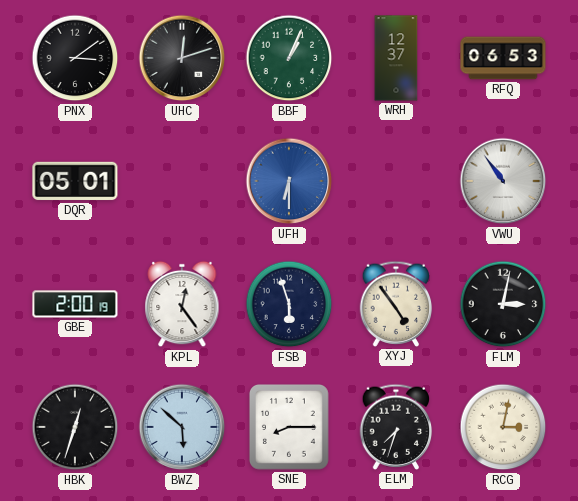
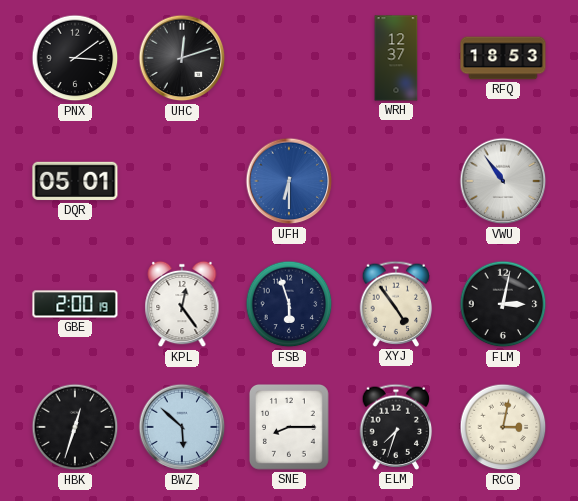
BBF: 1:04 -> none (289, 58)
RFQ: 06:53 -> 18:53 (503, 58)
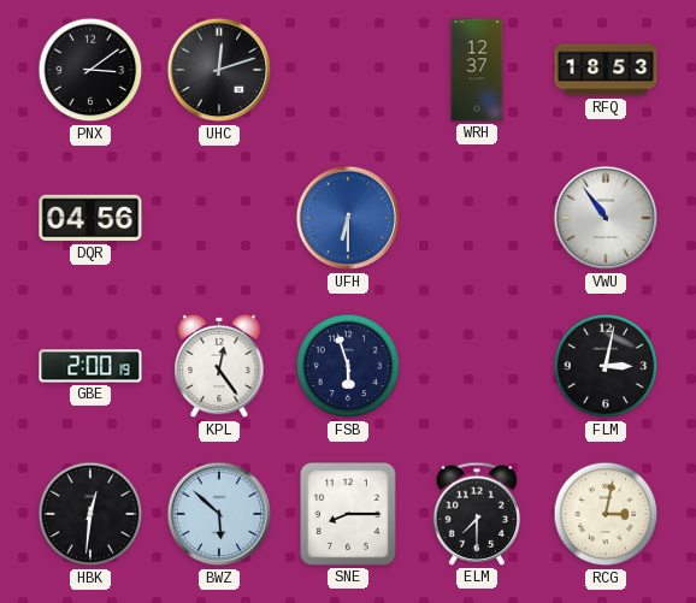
DQR: 05:01 -> 04:56 (90, 218)
XYJ: 4:54 -> none (396, 304)
HBK: 12:33 -> 12:31 (90, 514)
ELM: 7:33 -> 7:30 (477, 514)
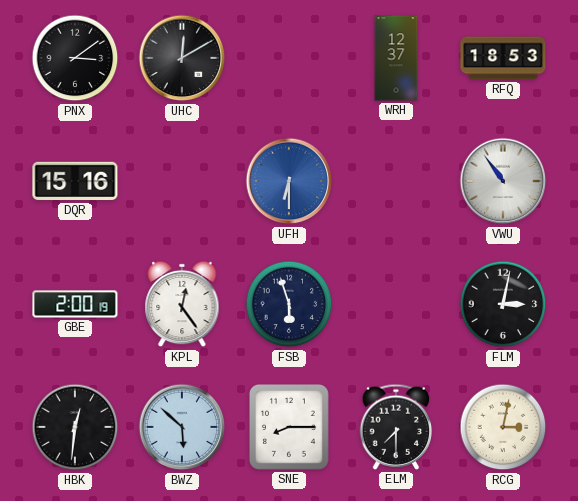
UHC: 12:12 -> 12:10 (182, 58)
DQR: 04:56 -> 15:16 (75, 181)
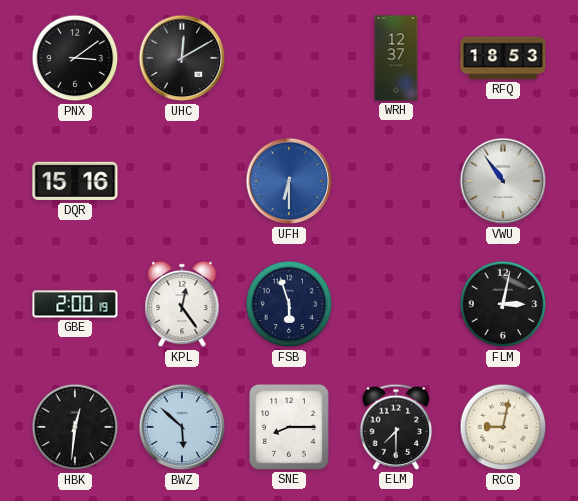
RCG: 3:02 -> 9:02 (503, 427)
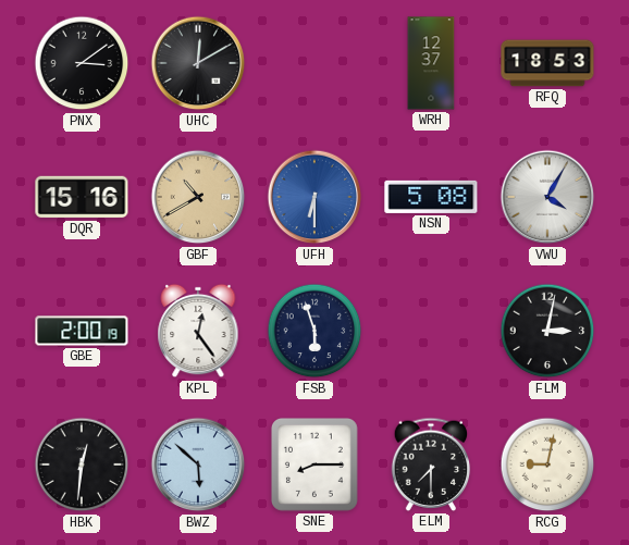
GBF: none -> 10:40 (198, 197)
NSN: none -> 5:08 (431, 197)
VWU: 10:54 -> 4:05 (547, 197)
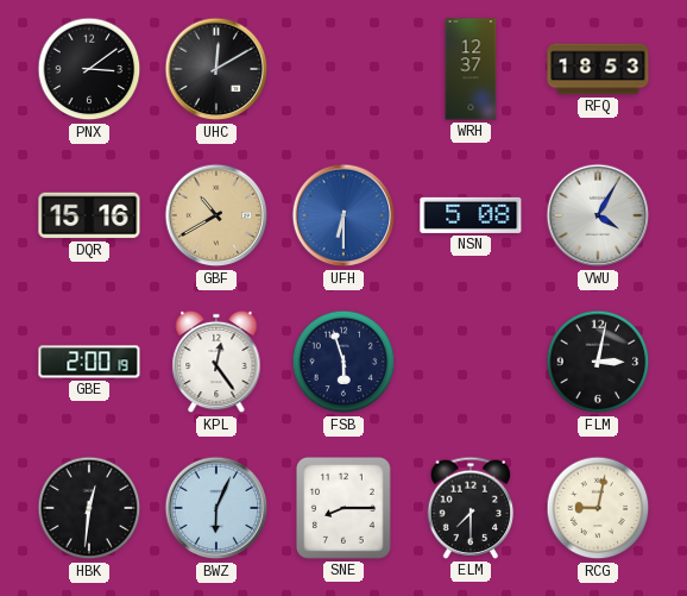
BWZ: 5:52 -> 6:04 (216, 508)
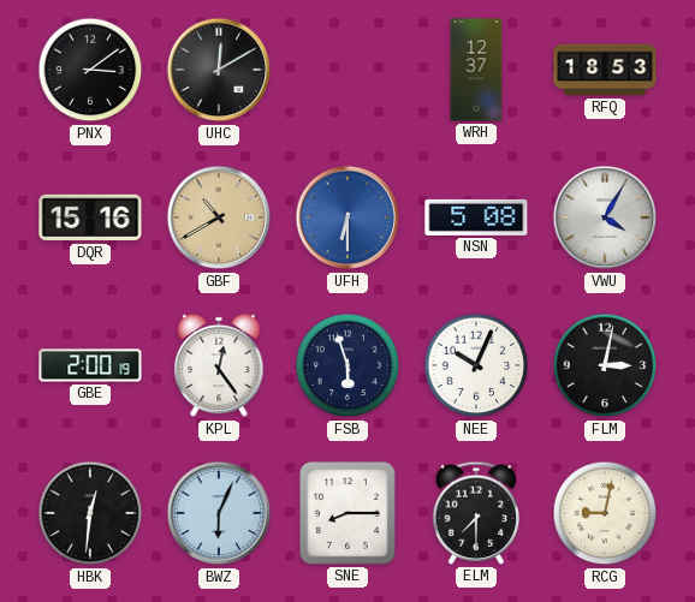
NEE: none -> 10:04 (476, 365)
